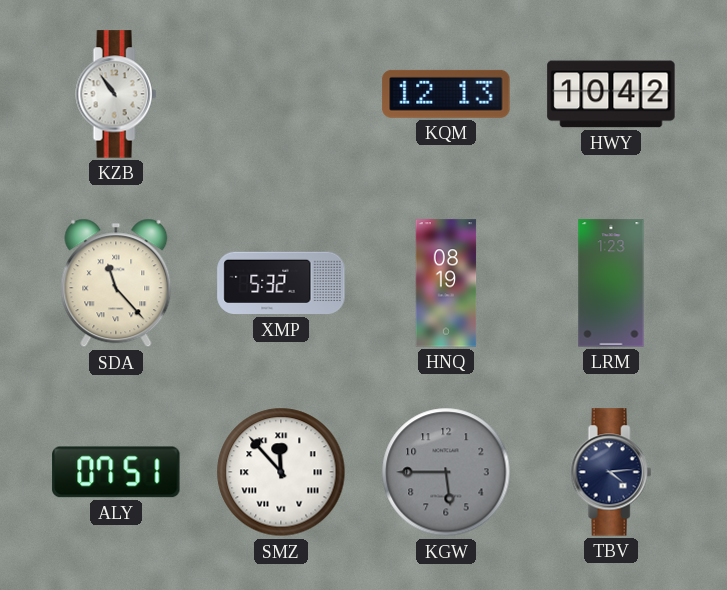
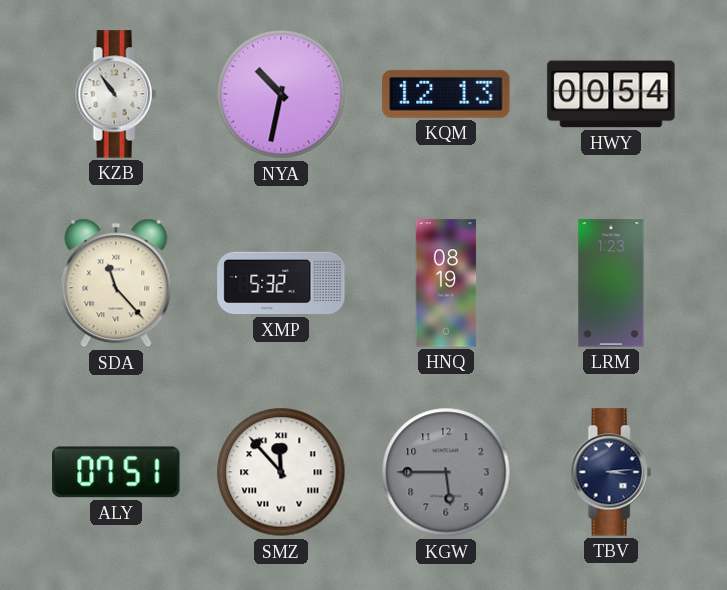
NYA: none -> 10:32 (281, 94)
HWY: 10:42 -> 00:54 (611, 94)
TBV: 4:14 -> 3:14 (611, 472)
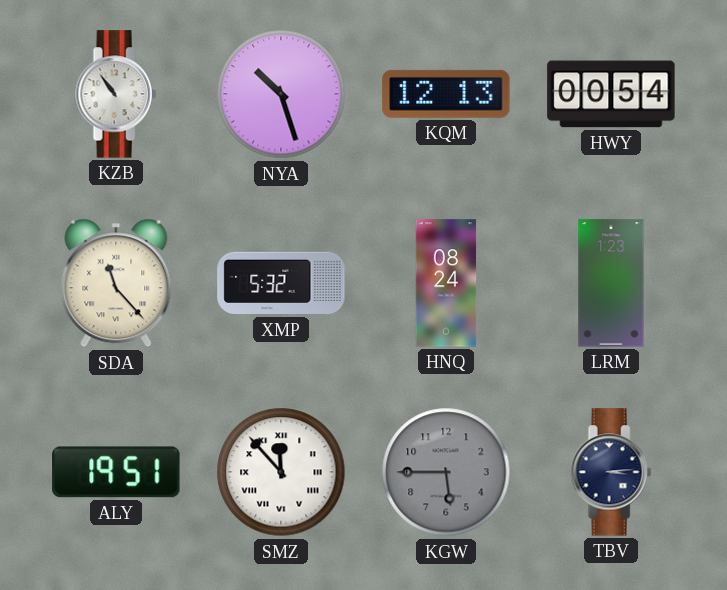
NYA: 10:32 -> 10:27 (281, 94)
HNQ: 08:19 -> 08:24 (446, 283)
ALY: 07:51 -> 19:51 (116, 472)
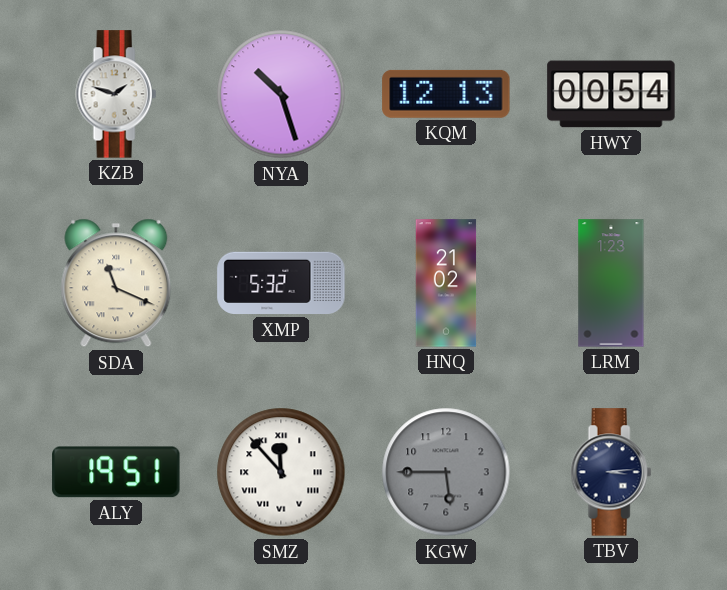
KZB: 10:54 -> 1:48 (116, 94)
SDA: 11:23 -> 11:19 (116, 283)
HNQ: 08:24 -> 21:02 (446, 283)
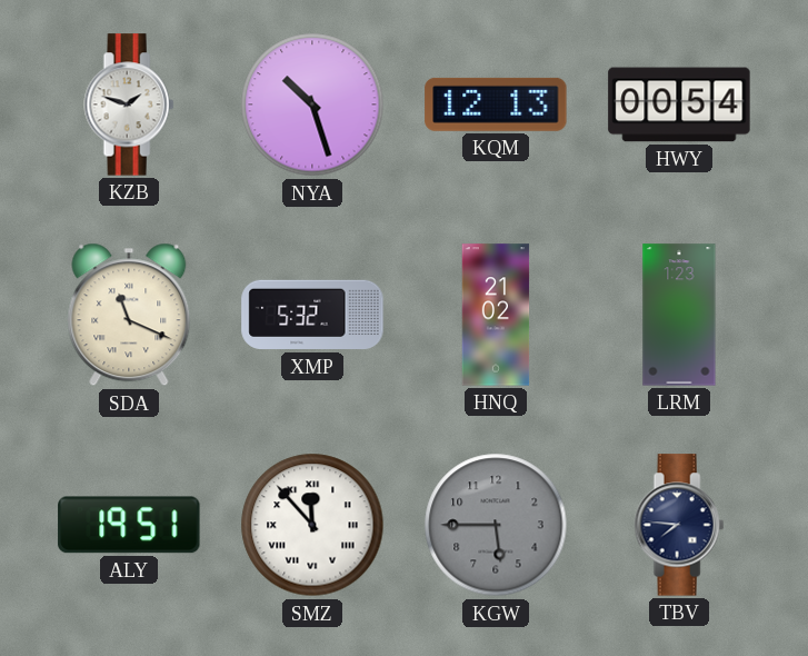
TBV: 3:14 -> 7:46 (679, 525)
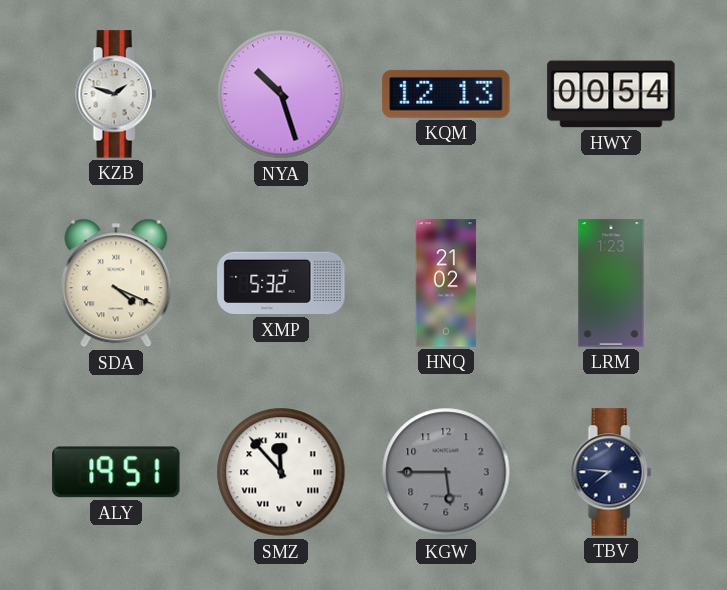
SDA: 11:19 -> 4:19 (116, 283)
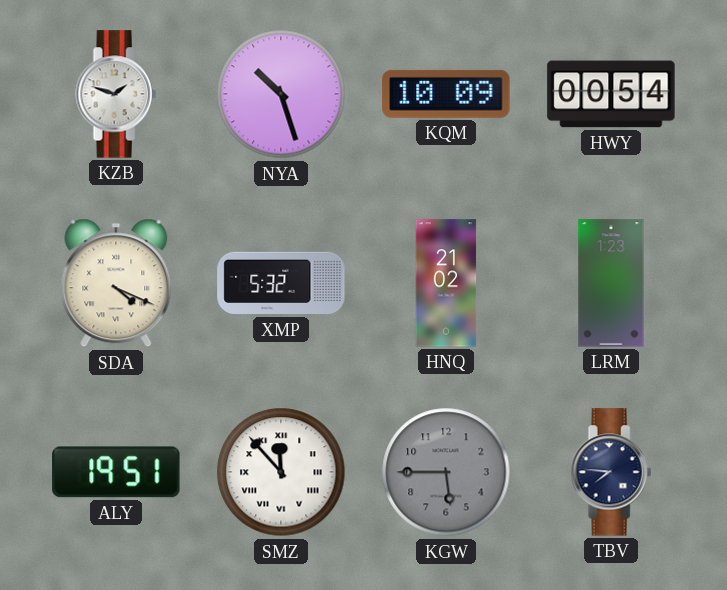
KQM: 12:13 -> 10:09 (446, 94)
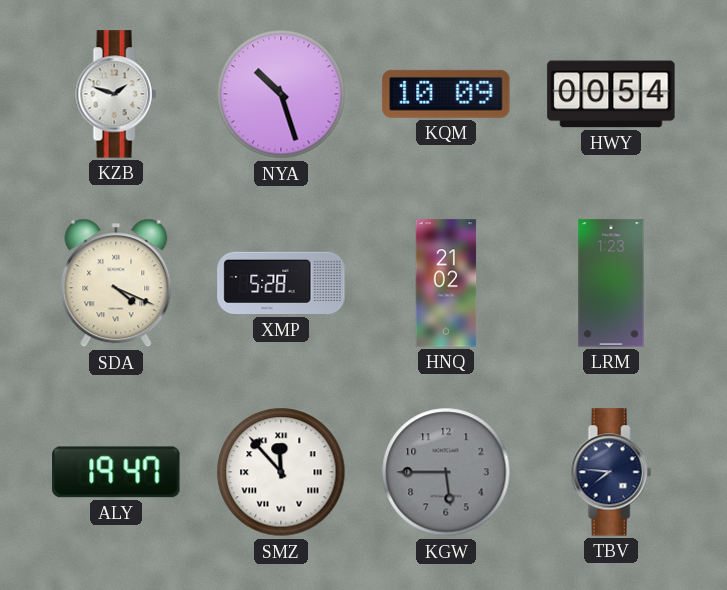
XMP: 5:32 -> 5:28 (281, 283)
ALY: 19:51 -> 19:47 (116, 472)
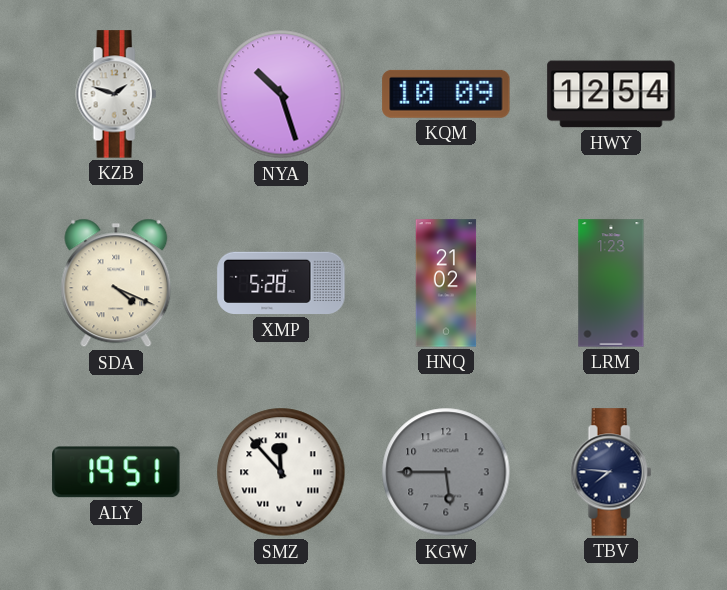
HWY: 00:54 -> 12:54 (611, 94)
ALY: 19:47 -> 19:51 (116, 472)
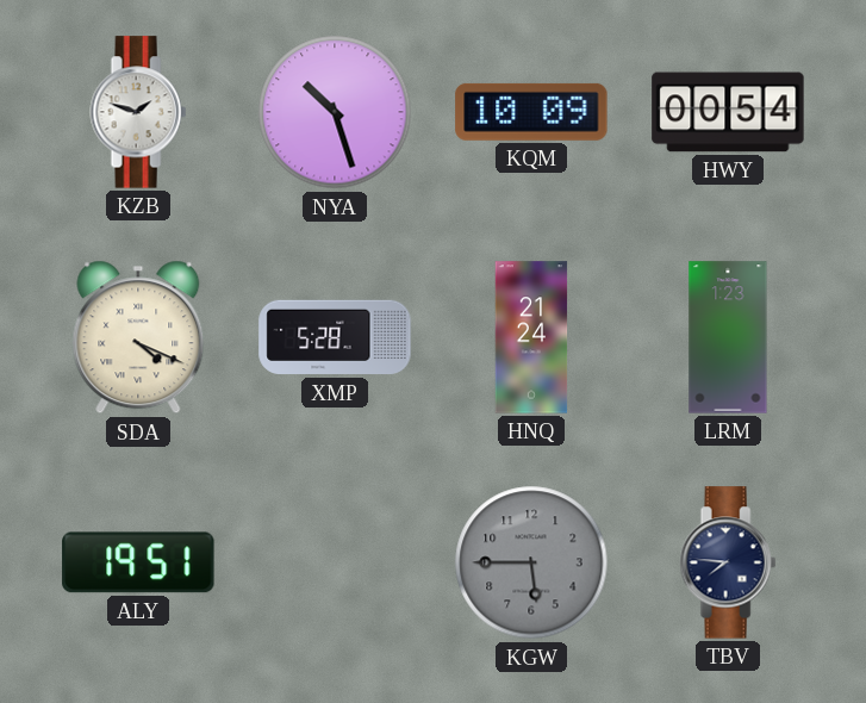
HWY: 12:54 -> 00:54 (728, 112)
HNQ: 21:02 -> 21:24 (531, 337)
SMZ: 11:53 -> none (281, 472)
